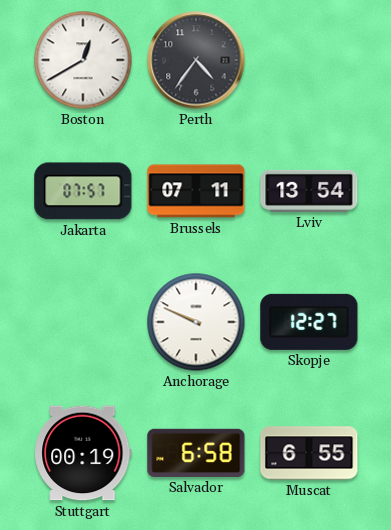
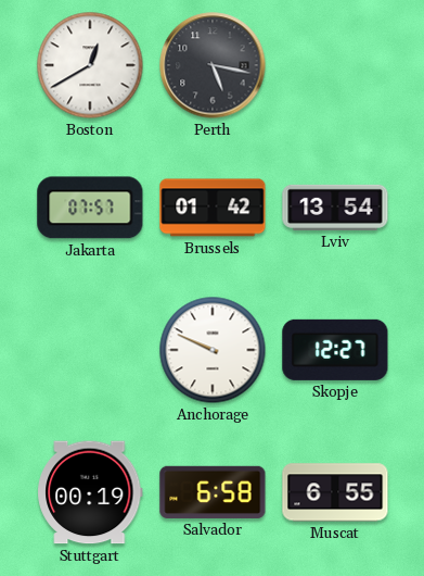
Perth: 4:36 -> 5:17 (213, 65)
Brussels: 07:11 -> 01:42 (213, 208)
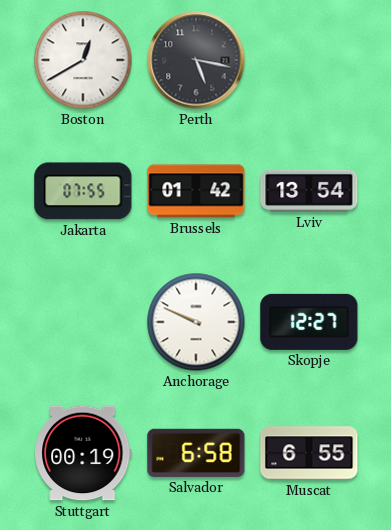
Jakarta: 07:57 -> 07:55 (83, 191)
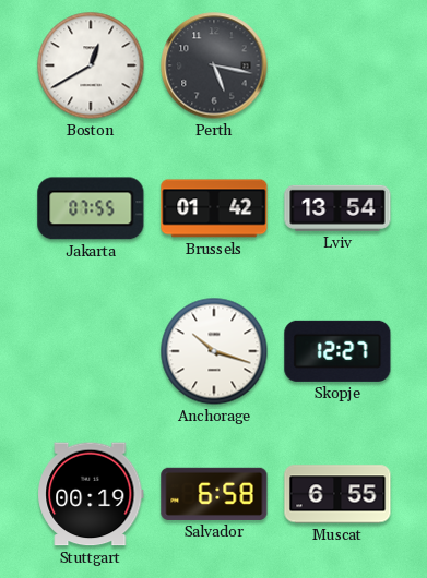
Anchorage: 9:49 -> 10:18 (214, 351)
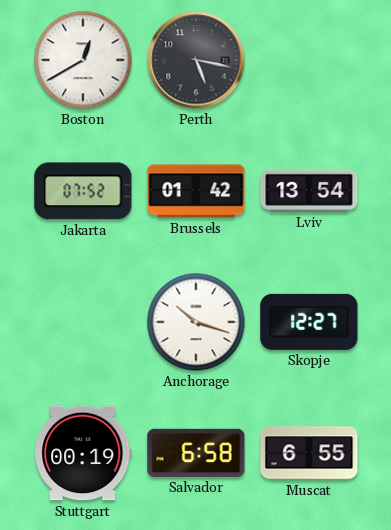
Jakarta: 07:55 -> 07:52 (83, 191)
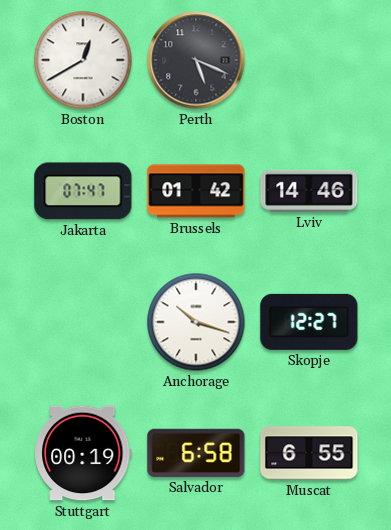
Perth: 5:17 -> 5:19 (196, 60)
Jakarta: 07:52 -> 07:47 (83, 191)
Lviv: 13:54 -> 14:46 (309, 191)
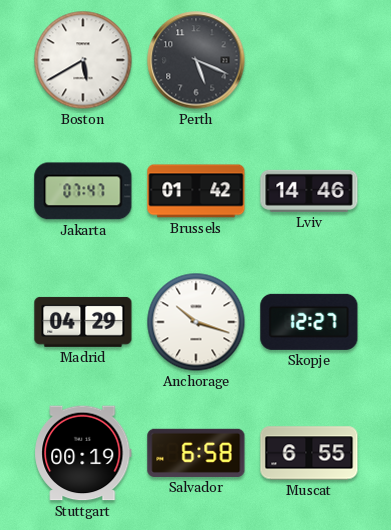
Boston: 12:40 -> 5:40 (83, 60)
Madrid: none -> 04:29 (83, 322)
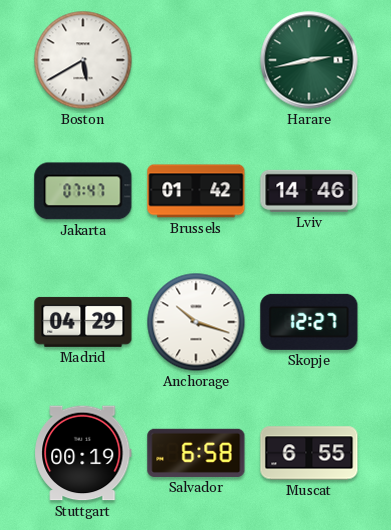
Perth: 5:19 -> none (196, 60)
Harare: none -> 2:43 (309, 60)
